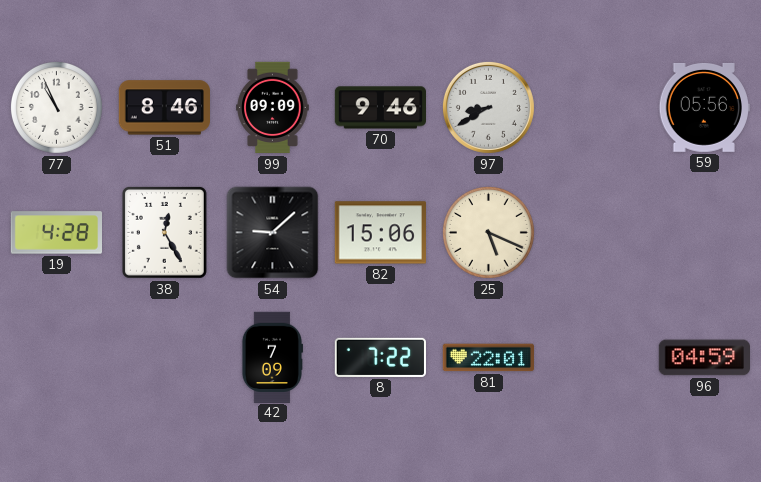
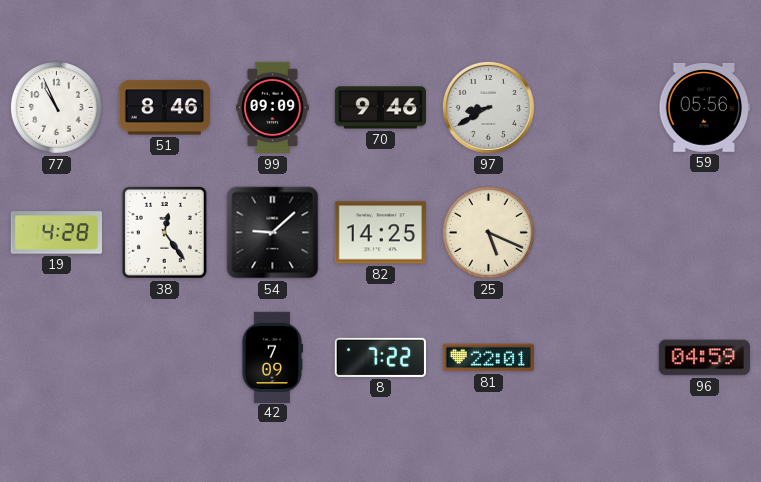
38: 12:25 -> 12:24 (164, 232)
82: 15:06 -> 14:25 (380, 233)
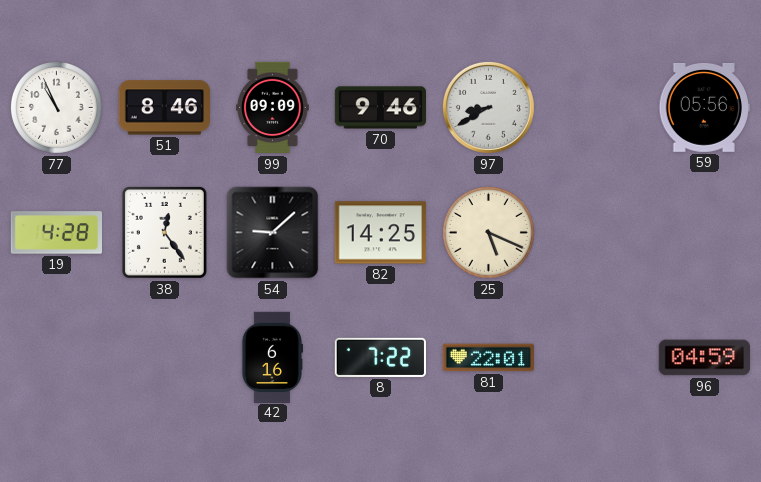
42: 7:09 -> 6:16 (271, 357)
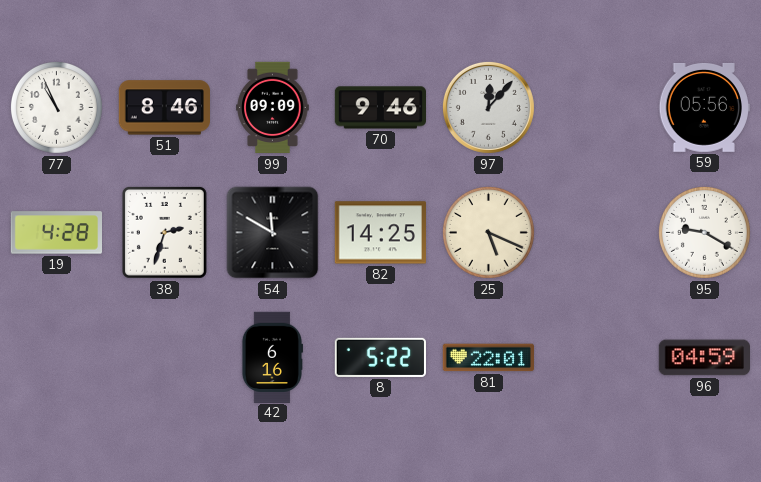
97: 8:40 -> 12:07 (488, 107)
38: 12:24 -> 2:33 (164, 232)
54: 9:08 -> 11:50 (273, 233)
95: none -> 9:20 (704, 232)
8: 7:22 -> 5:22 (380, 357)
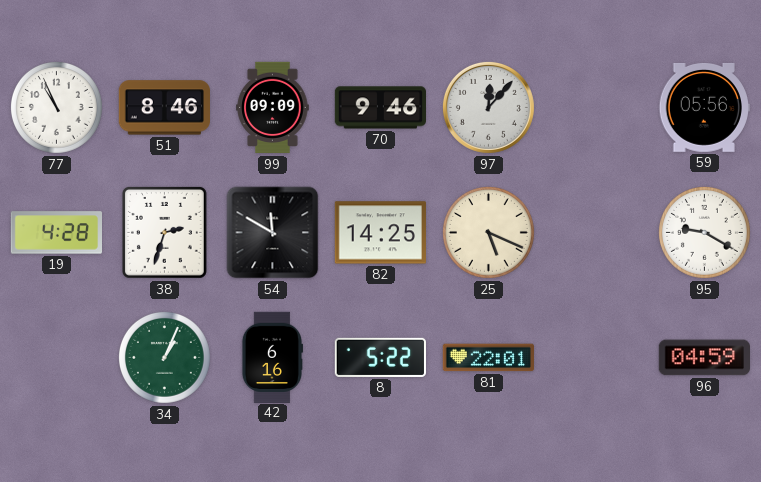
34: none -> 1:04 (164, 357)
